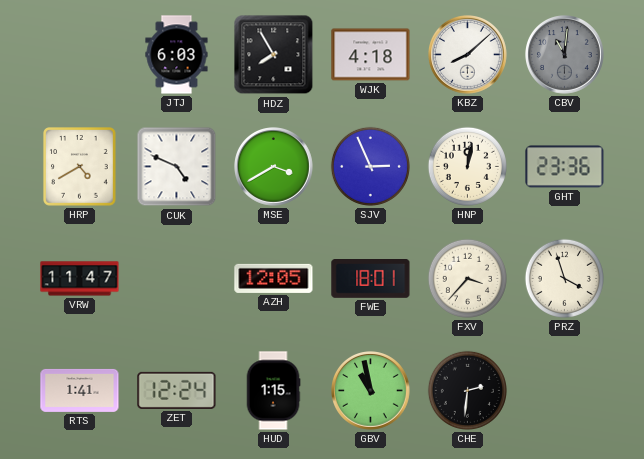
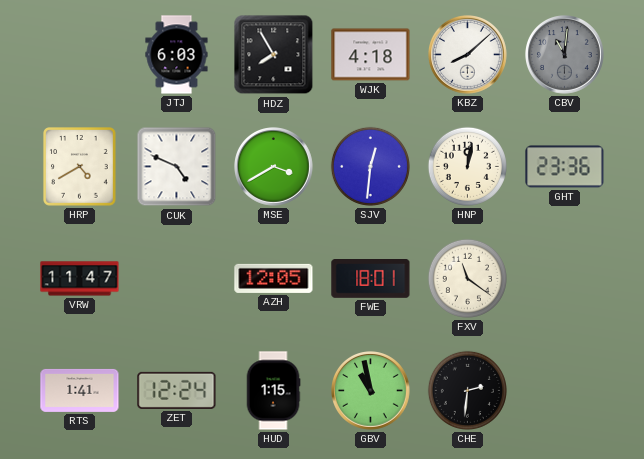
SJV: 2:56 -> 12:31 (370, 166)
FXV: 3:37 -> 11:21 (467, 278)
PRZ: 3:57 -> none (564, 278)
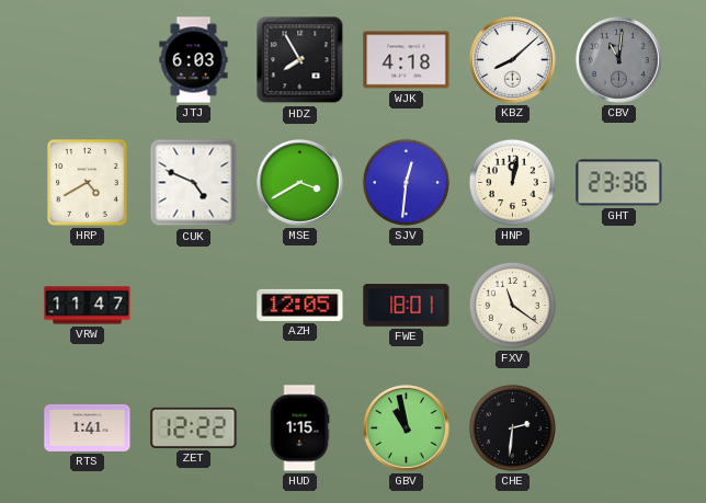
ZET: 12:24 -> 12:22 (194, 427)
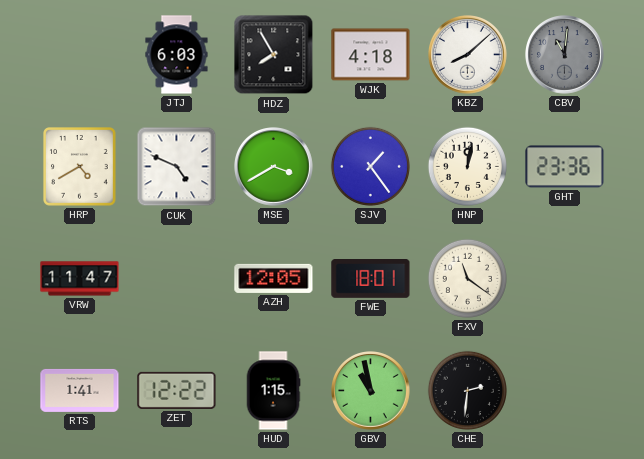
SJV: 12:31 -> 1:24 (370, 166)
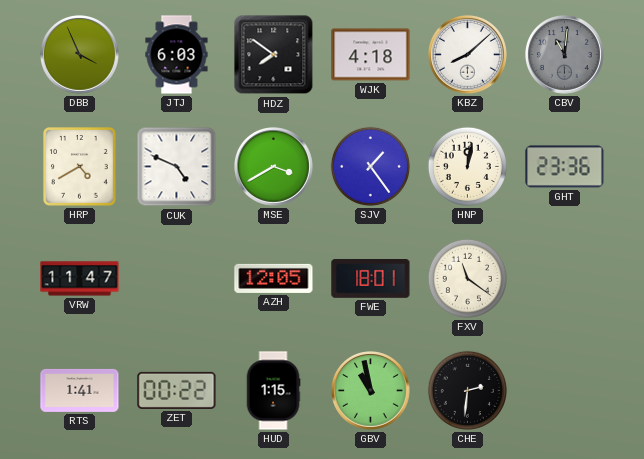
DBB: none -> 3:56 (80, 55)
HDZ: 7:55 -> 7:51 (274, 55)
ZET: 12:22 -> 00:22 (177, 390)
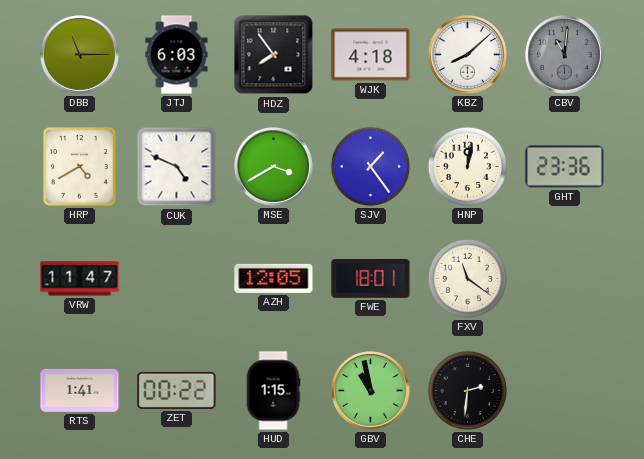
DBB: 3:56 -> 11:15 (80, 55)
HDZ: 7:51 -> 7:54 (274, 55)
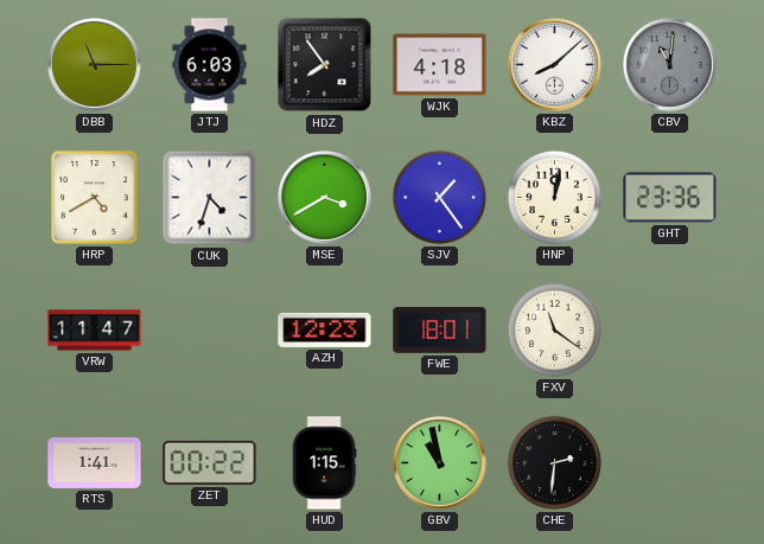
CUK: 4:49 -> 4:33 (210, 198)
AZH: 12:05 -> 12:23 (325, 329)
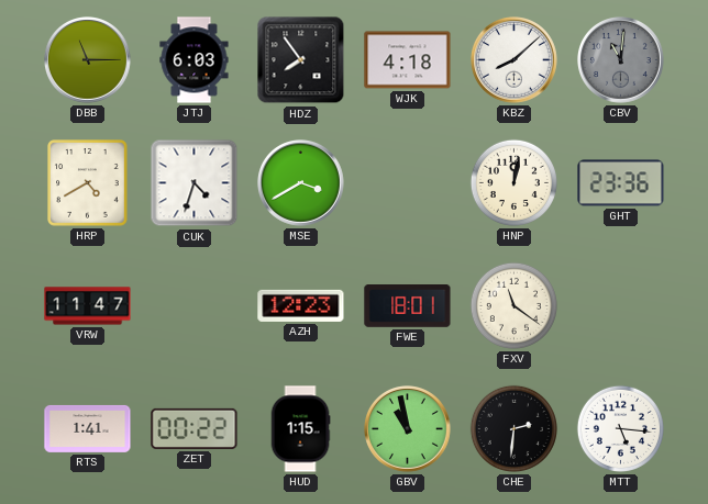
SJV: 1:24 -> none (439, 197)
MTT: none -> 5:16 (620, 428)
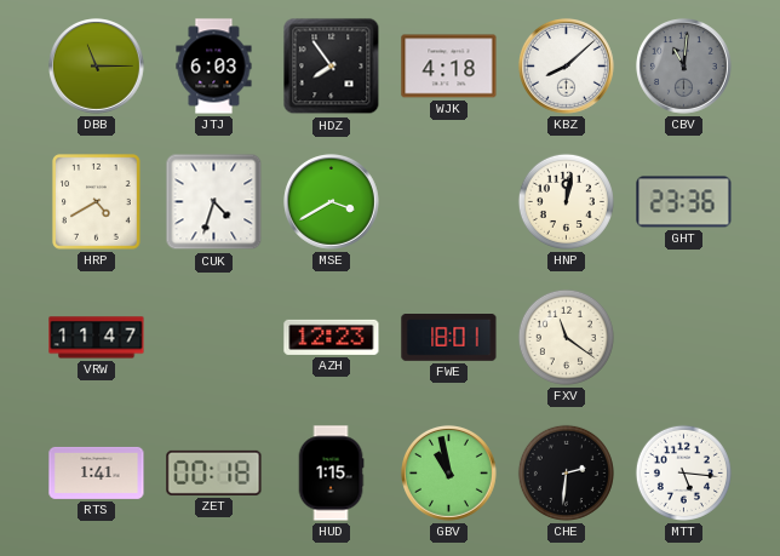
ZET: 00:22 -> 00:18 (214, 472)
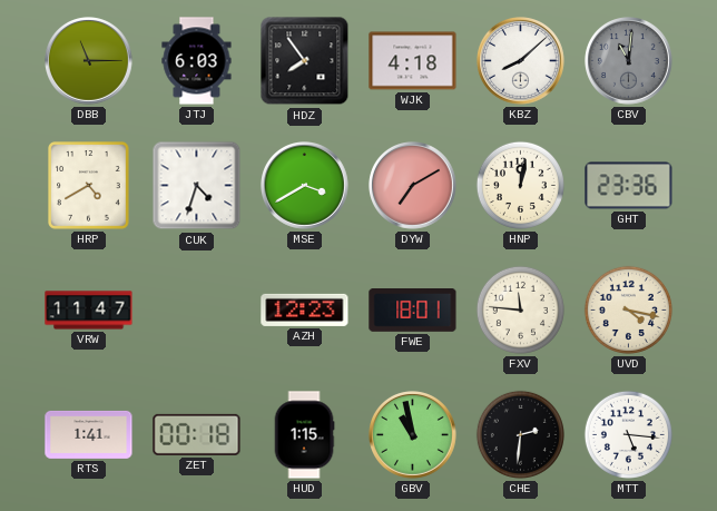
DYW: none -> 7:10 (413, 186)
FXV: 11:21 -> 11:46 (520, 309)
UVD: none -> 4:17 (628, 309)
